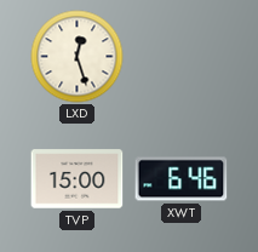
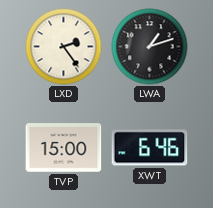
LXD: 12:27 -> 2:24 (64, 47)
LWA: none -> 1:12 (150, 47)
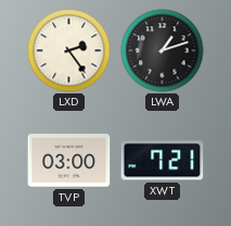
TVP: 15:00 -> 03:00 (69, 161)
XWT: 6:46 -> 7:21 (163, 161)
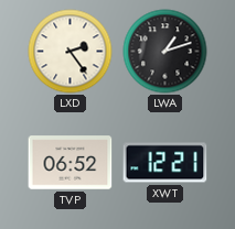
TVP: 03:00 -> 06:52 (71, 163)
XWT: 7:21 -> 12:21 (165, 163)
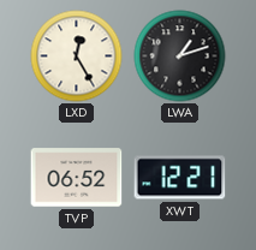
LXD: 2:24 -> 12:25 (77, 56)
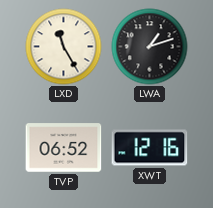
LXD: 12:25 -> 11:25 (64, 47)
XWT: 12:21 -> 12:16 (150, 148)
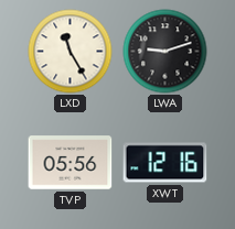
LWA: 1:12 -> 9:12 (165, 52)
TVP: 06:52 -> 05:56 (71, 163)
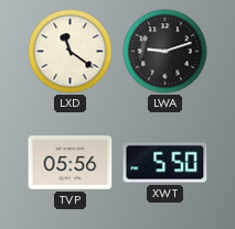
LXD: 11:25 -> 11:21 (71, 52)
XWT: 12:16 -> 5:50 (165, 163)
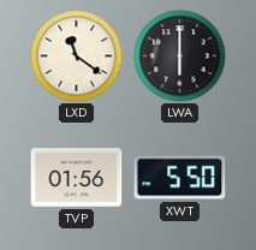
LWA: 9:12 -> 6:00 (180, 56)
TVP: 05:56 -> 01:56 (77, 178)
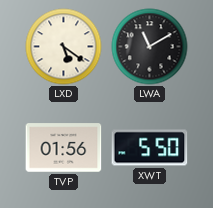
LXD: 11:21 -> 5:21 (64, 47)
LWA: 6:00 -> 11:10 (150, 47)
